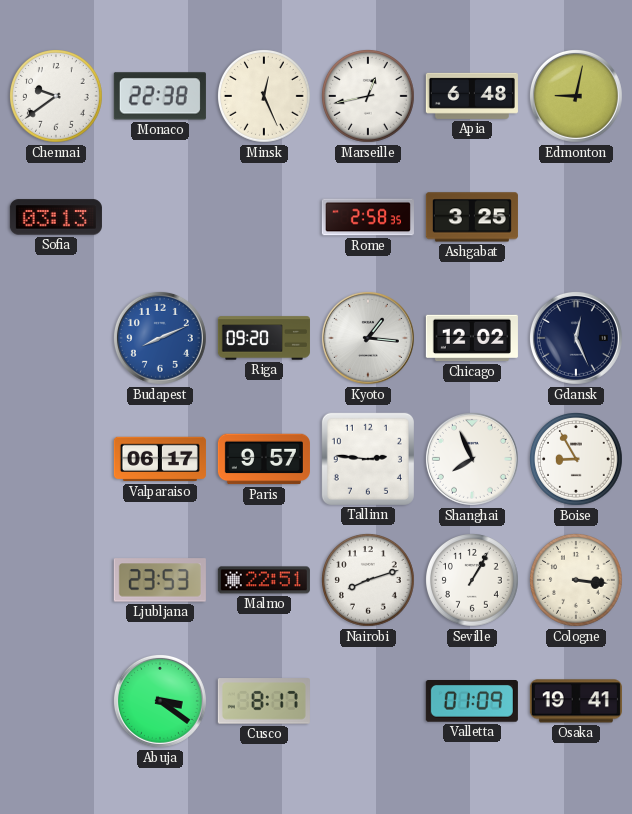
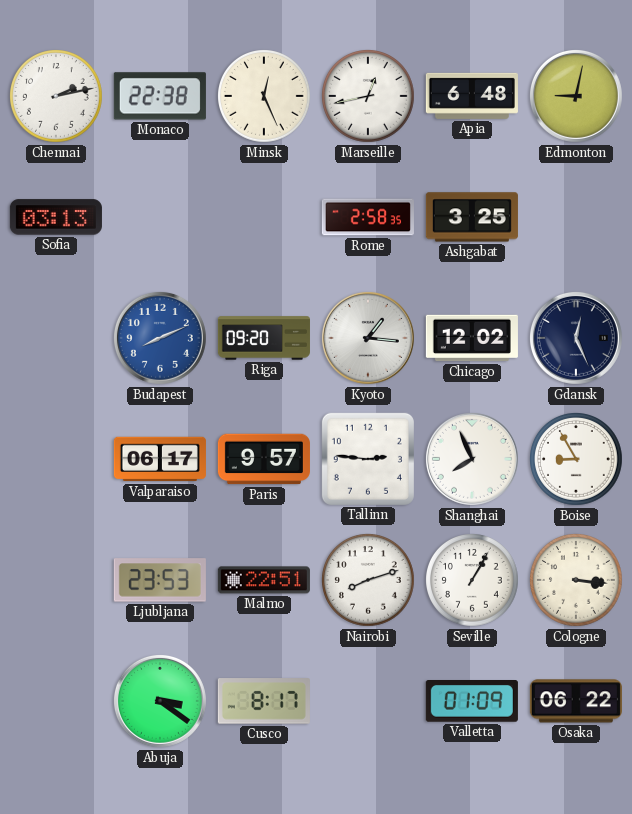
Chennai: 9:39 -> 2:13 (57, 97)
Osaka: 19:41 -> 06:22 (576, 701)
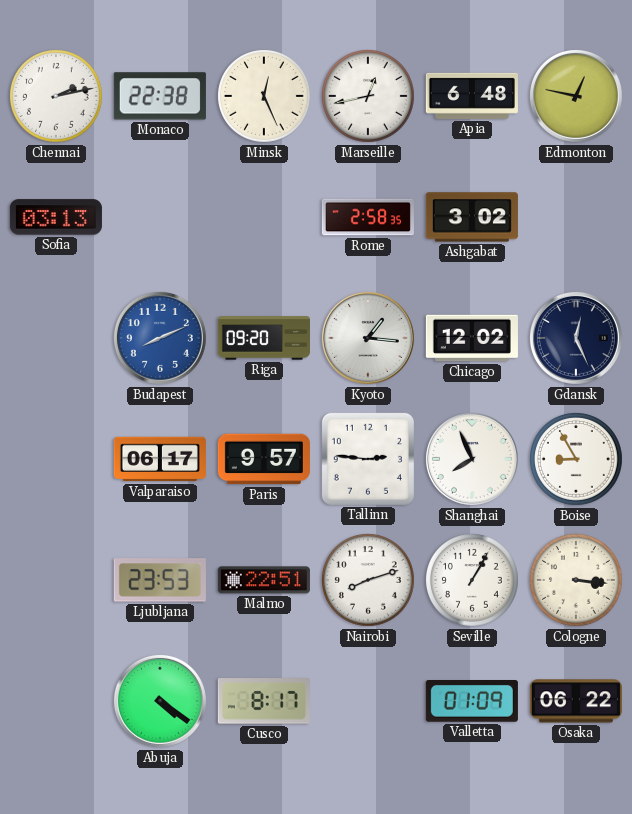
Edmonton: 9:02 -> 12:47 (576, 96)
Ashgabat: 3:25 -> 3:02 (472, 217)
Abuja: 3:21 -> 4:21 (160, 701)
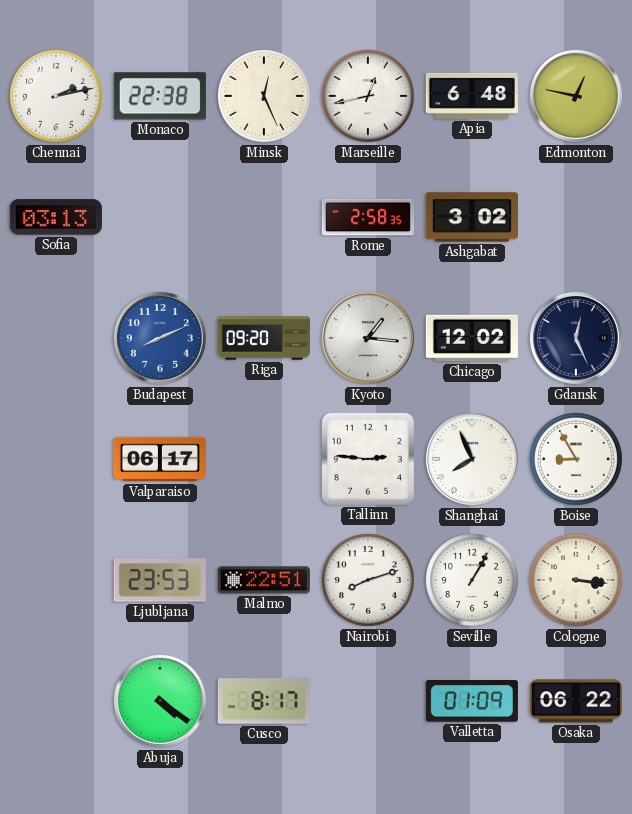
Paris: 9:57 -> none (264, 459)
